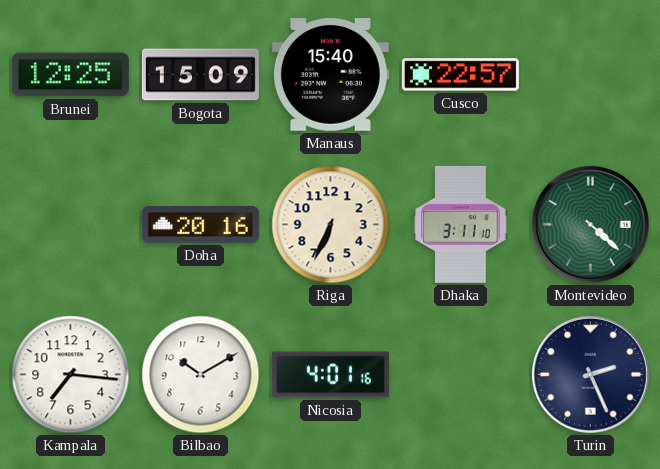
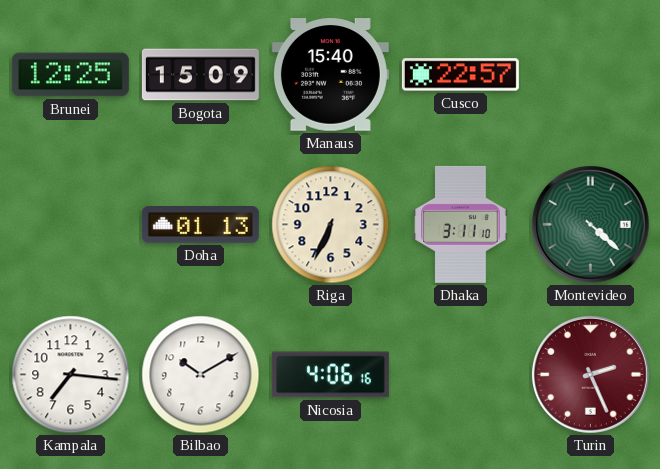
Doha: 20:16 -> 01:13 (200, 225)
Nicosia: 4:01 -> 4:06 (330, 375)
Turin dial: navy -> burgundy (590, 374)
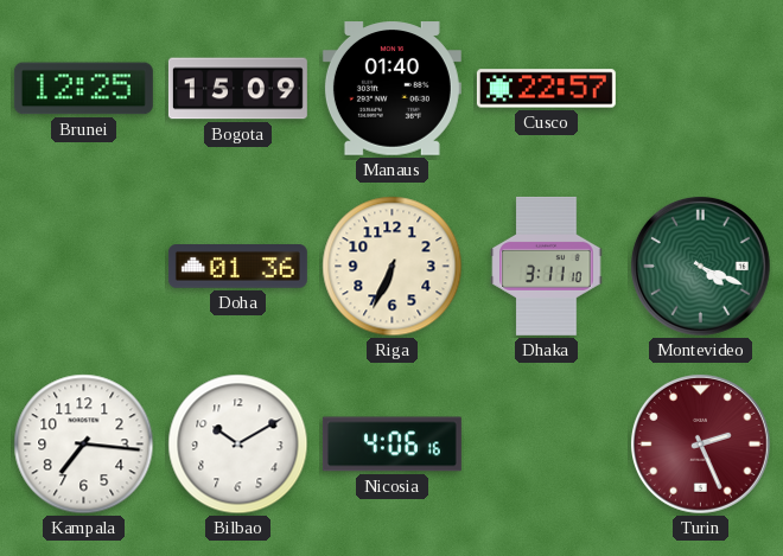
Manaus: 15:40 -> 01:40 (391, 89)
Doha: 01:13 -> 01:36 (237, 267)
Montevideo: 4:22 -> 4:19 (700, 266)
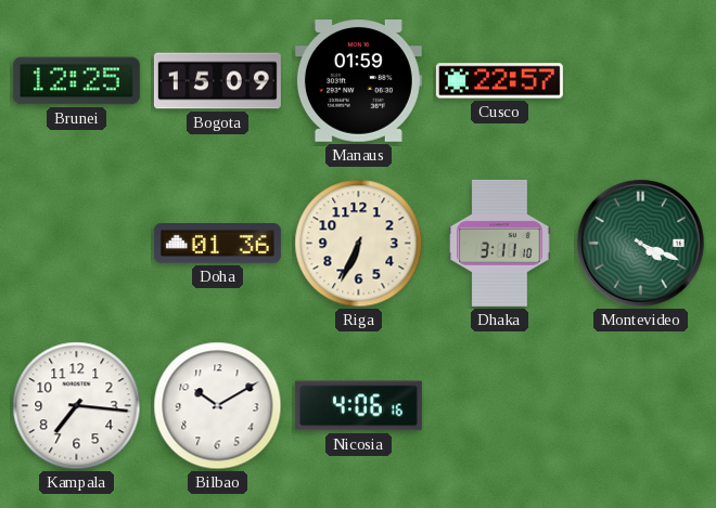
Manaus: 01:40 -> 01:59 (358, 81)
Turin: 2:26 -> none (700, 443)
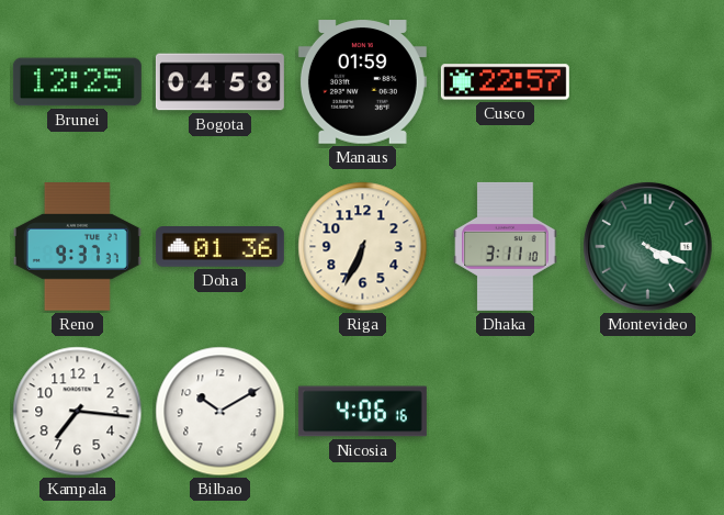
Bogota: 15:09 -> 04:58 (219, 82)
Reno: none -> 9:37 (77, 247)
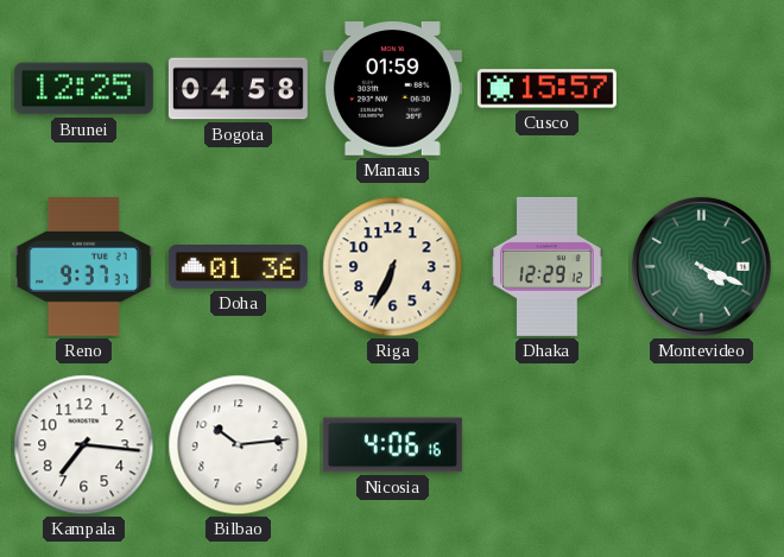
Cusco: 22:57 -> 15:57 (546, 89)
Dhaka: 3:11 -> 12:29 (548, 266)
Bilbao: 10:10 -> 10:14 (239, 445)
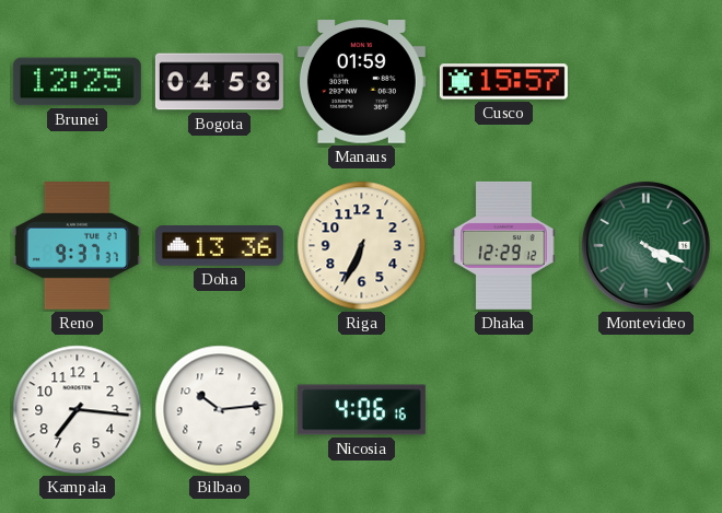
Doha: 01:36 -> 13:36 (219, 246)
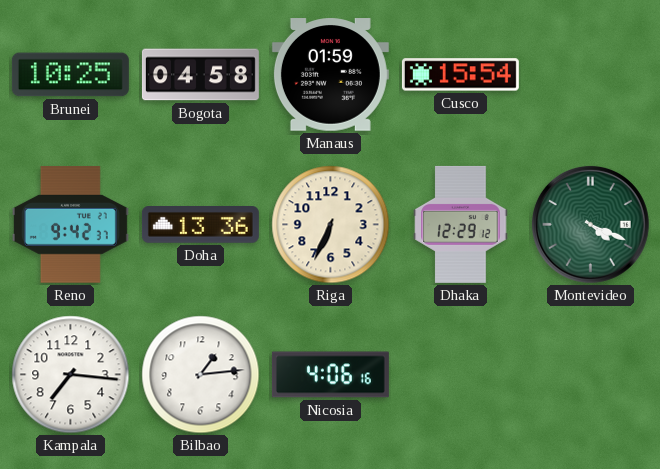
Brunei: 12:25 -> 10:25 (70, 75)
Cusco: 15:57 -> 15:54 (460, 75)
Reno: 9:37 -> 9:42 (70, 225)
Bilbao: 10:14 -> 1:14 (201, 375)
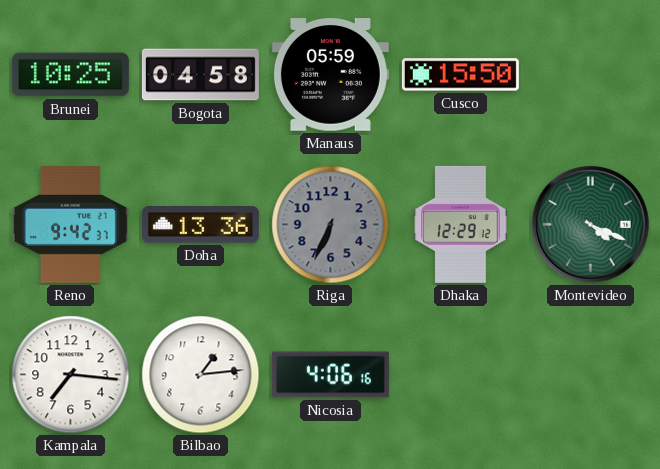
Manaus: 01:59 -> 05:59 (330, 75)
Cusco: 15:54 -> 15:50 (460, 75)
Riga dial: cream -> grey (331, 225)
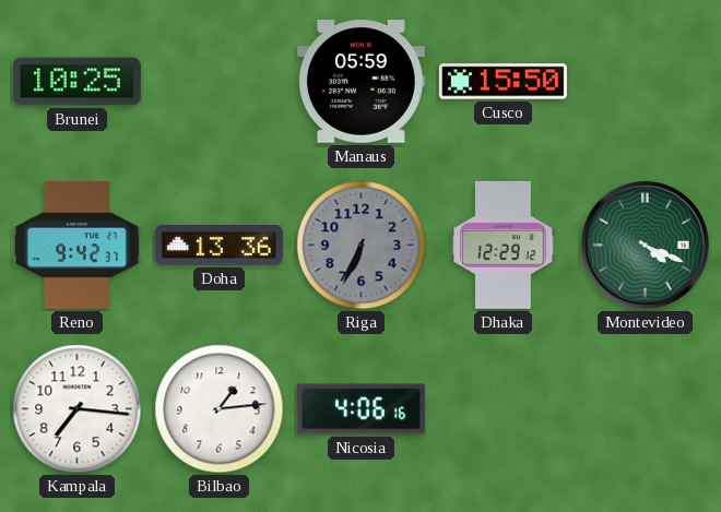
Bogota: 04:58 -> none (200, 75)
